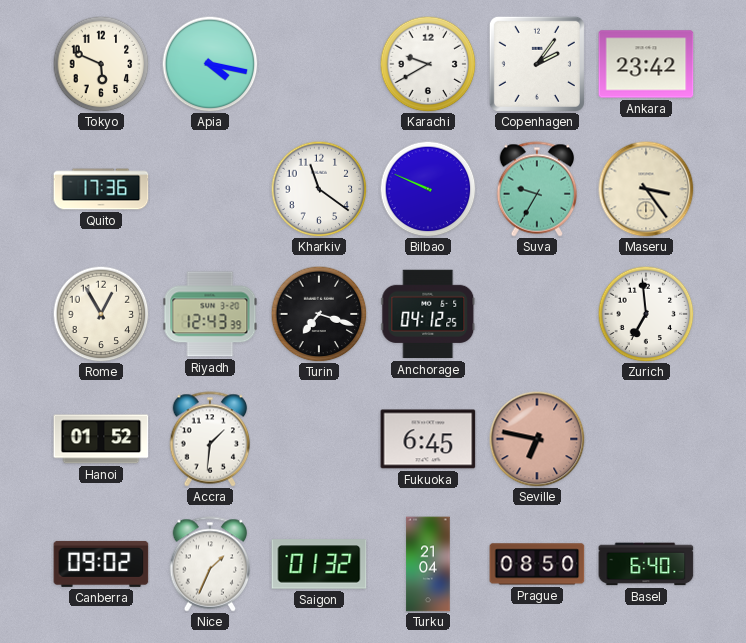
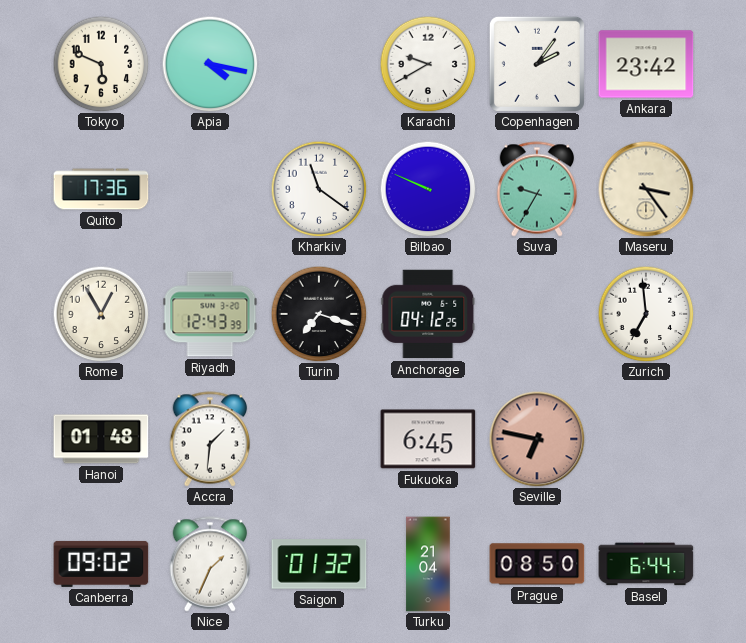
Hanoi: 01:52 -> 01:48 (101, 439)
Basel: 6:40 -> 6:44 (646, 564)
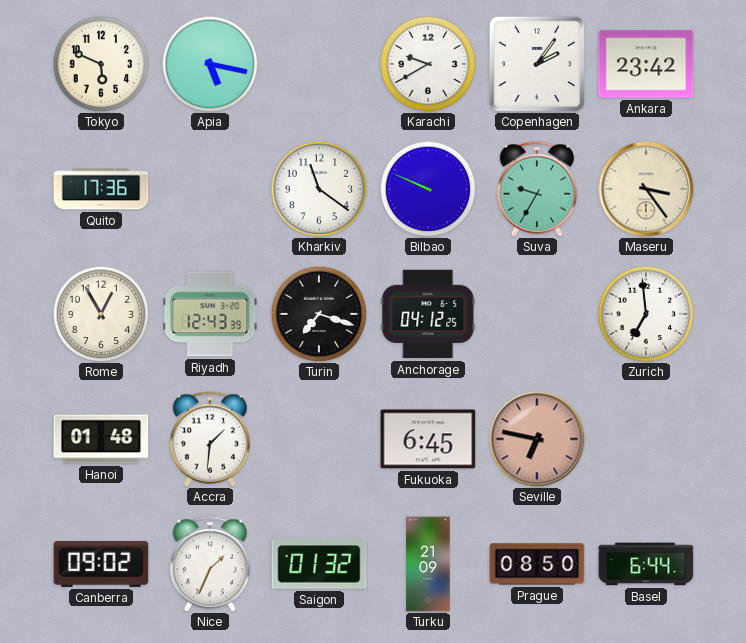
Apia: 4:17 -> 5:17 (210, 64)
Turku: 21:04 -> 21:09 (428, 564)
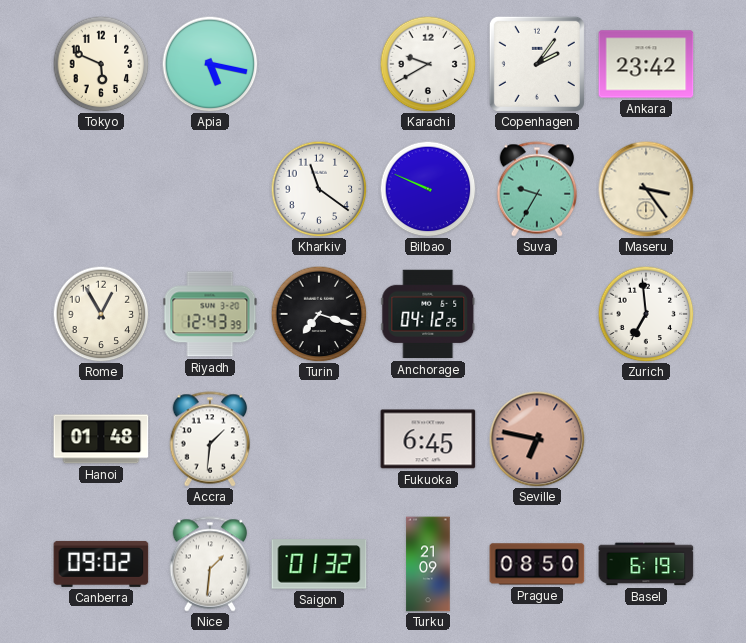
Quito: 17:36 -> none (101, 189)
Nice: 1:34 -> 1:31 (210, 564)
Basel: 6:44 -> 6:19 (646, 564)
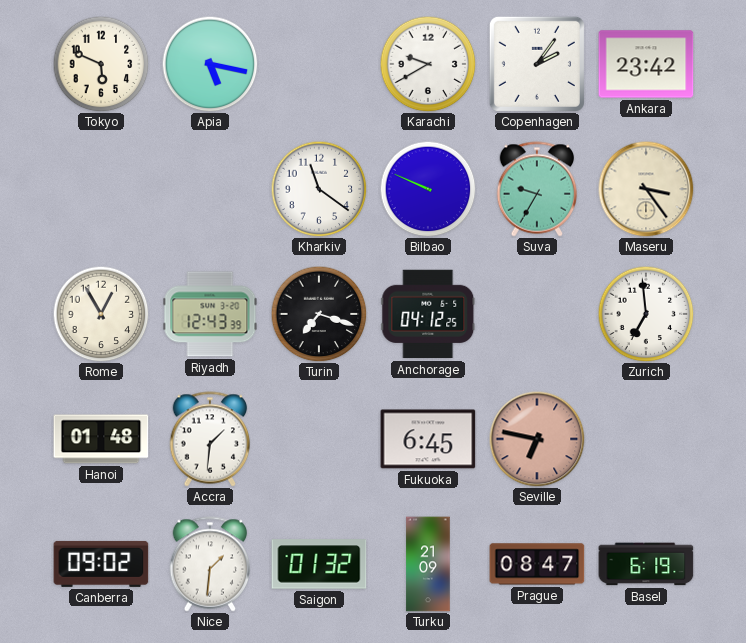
Prague: 08:50 -> 08:47 (537, 564)
